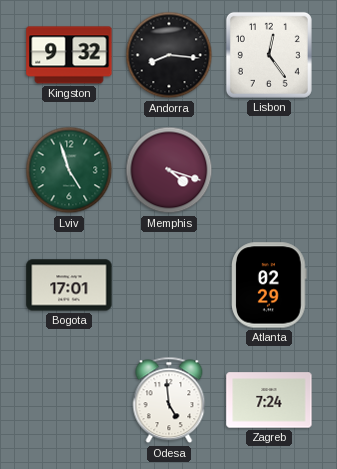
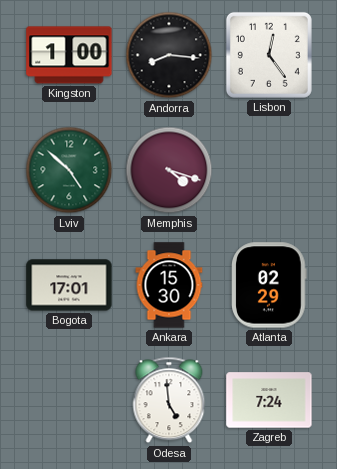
Kingston: 9:32 -> 1:00 (69, 55)
Lviv: 4:57 -> 4:52 (69, 170)
Ankara: none -> 15:30 (169, 285)
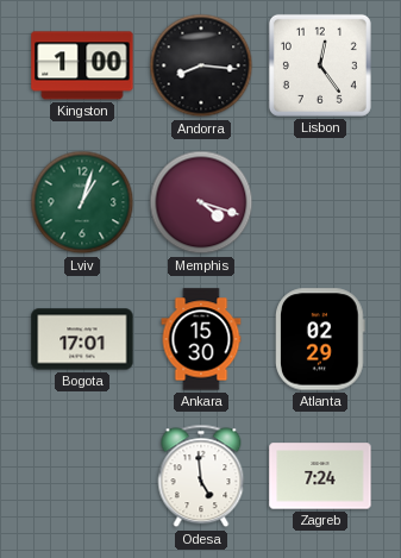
Lviv: 4:52 -> 1:03 (82, 202)
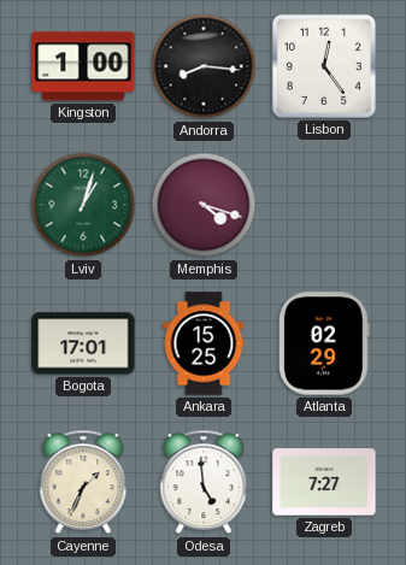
Ankara: 15:30 -> 15:25 (204, 343)
Cayenne: none -> 1:34 (83, 482)
Zagreb: 7:24 -> 7:27 (324, 482)
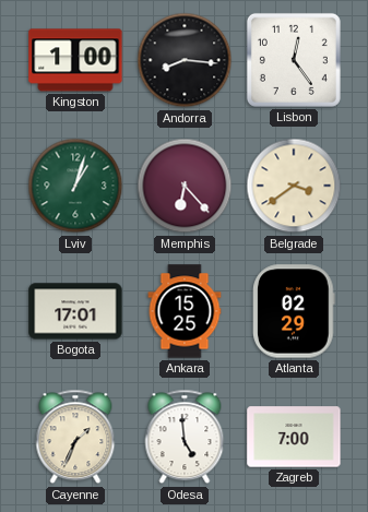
Memphis: 4:18 -> 6:23 (185, 186)
Belgrade: none -> 3:39 (294, 186)
Zagreb: 7:27 -> 7:00 (294, 437)
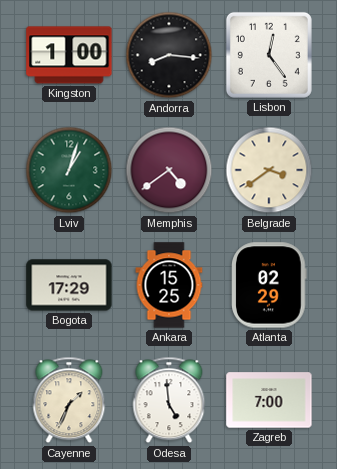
Memphis: 6:23 -> 4:39 (169, 170)
Bogota: 17:01 -> 17:29 (69, 285)
